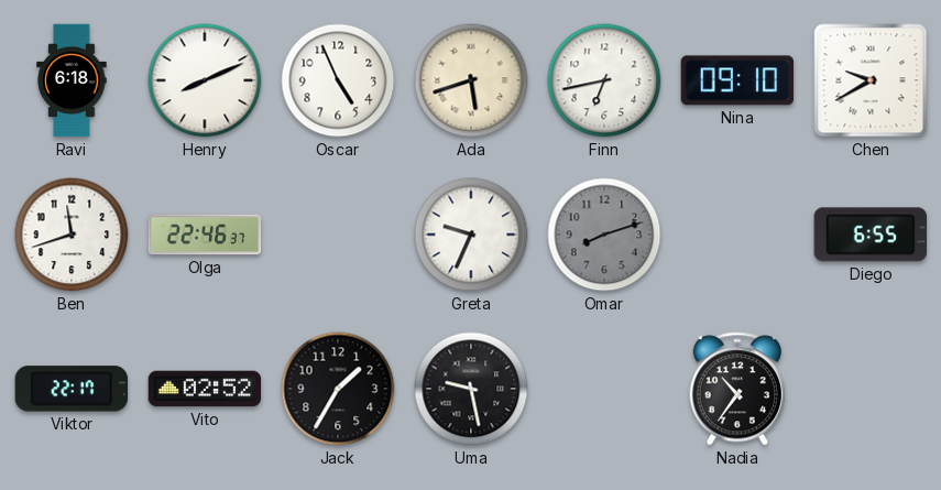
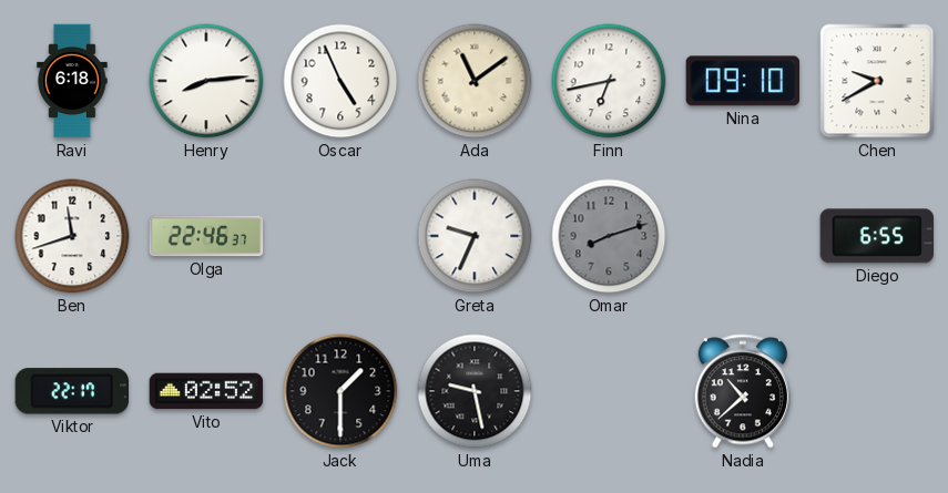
Henry: 8:11 -> 8:14 (206, 81)
Ada: 5:42 -> 11:09 (475, 81)
Jack: 1:35 -> 1:30 (340, 391)
Nadia: 10:36 -> 10:38 (743, 391)
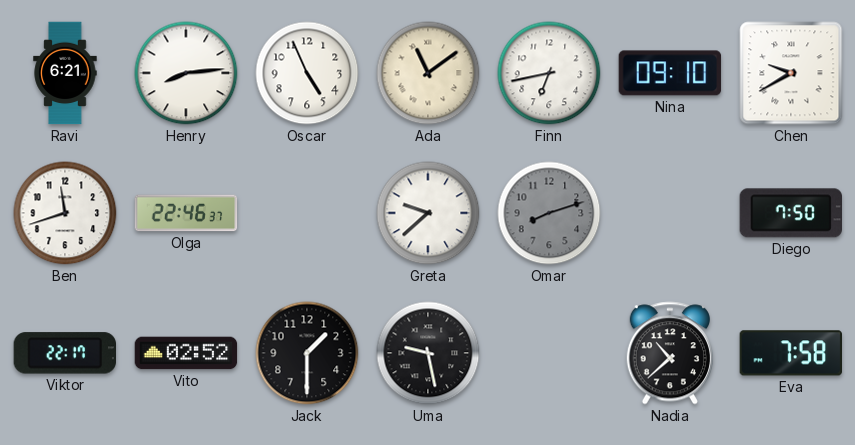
Ravi: 6:18 -> 6:21 (65, 73)
Greta: 9:34 -> 9:38 (428, 213)
Diego: 6:55 -> 7:50 (790, 213)
Eva: none -> 7:58 (790, 353)
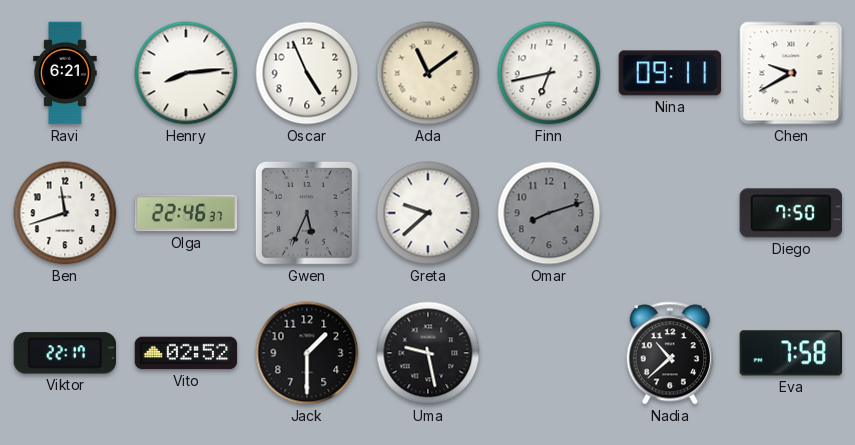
Nina: 09:10 -> 09:11 (670, 73)
Gwen: none -> 5:34 (307, 213)
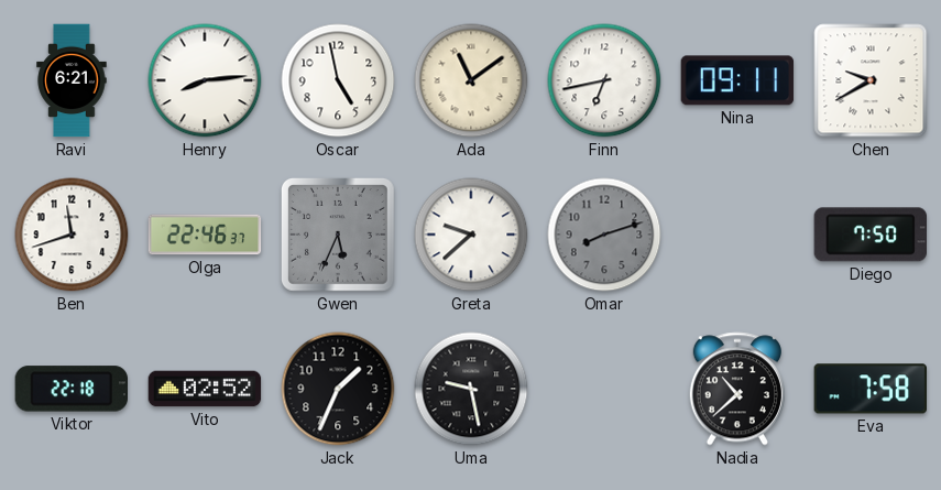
Oscar: 4:56 -> 4:58 (338, 80)
Viktor: 22:17 -> 22:18 (70, 389)
Jack: 1:30 -> 1:34 (338, 389)
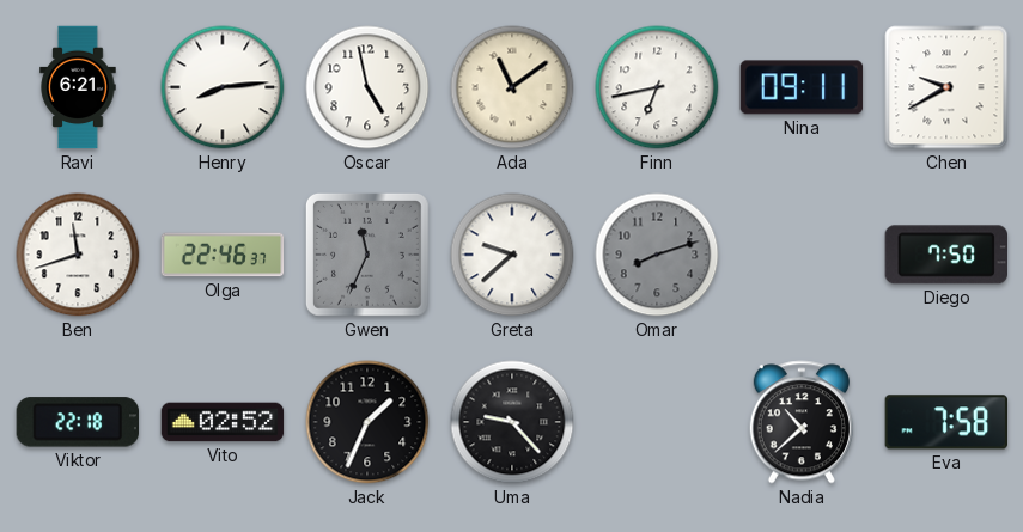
Gwen: 5:34 -> 11:34 (367, 255)
Uma: 9:28 -> 9:23 (512, 422)
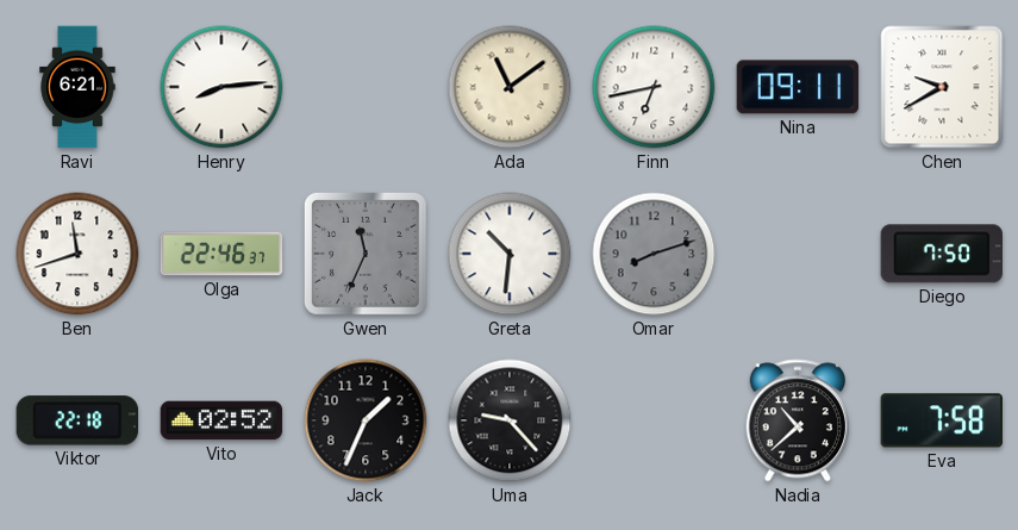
Oscar: 4:58 -> none (367, 87)
Greta: 9:38 -> 10:31 (510, 254)
